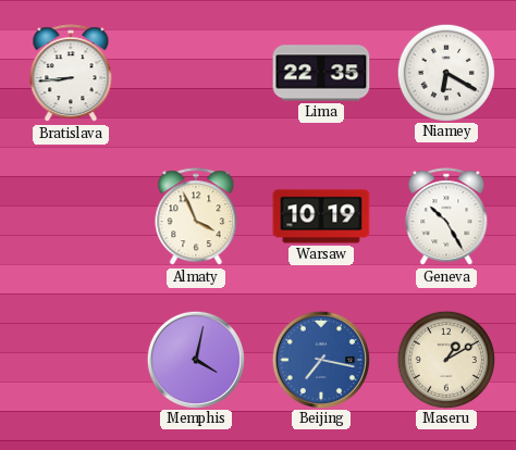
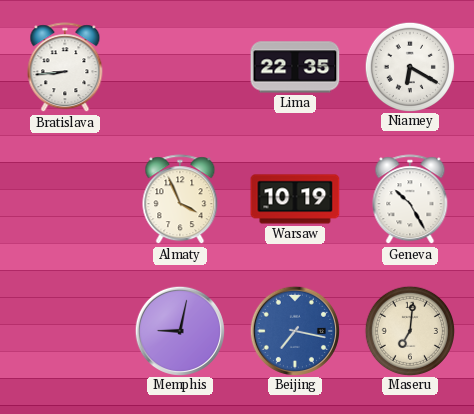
Memphis: 4:02 -> 9:02 (179, 330)
Maseru: 1:10 -> 7:01 (409, 330)
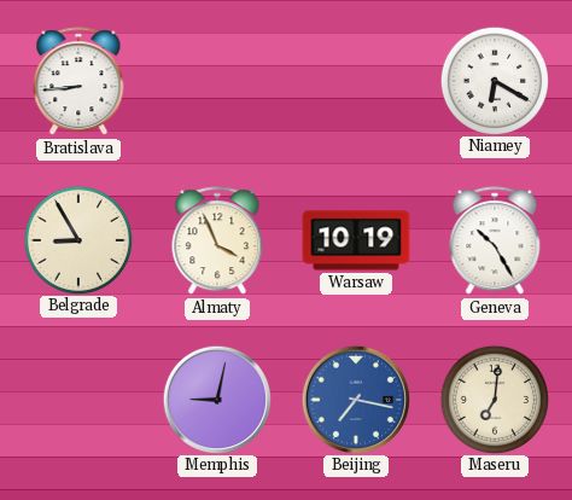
Lima: 22:35 -> none (295, 67)
Belgrade: none -> 8:55 (77, 239)
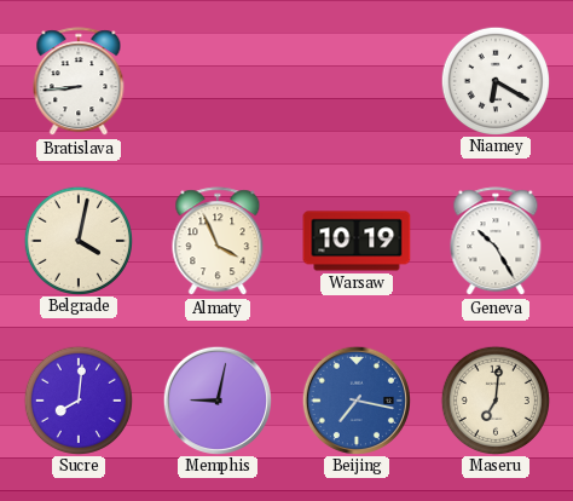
Belgrade: 8:55 -> 4:02 (77, 240)
Sucre: none -> 8:01 (77, 399)
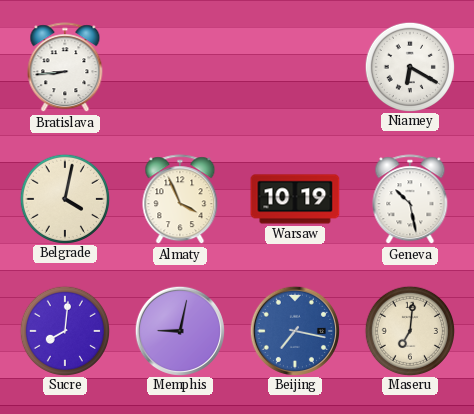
Geneva: 10:25 -> 10:28 (410, 200)
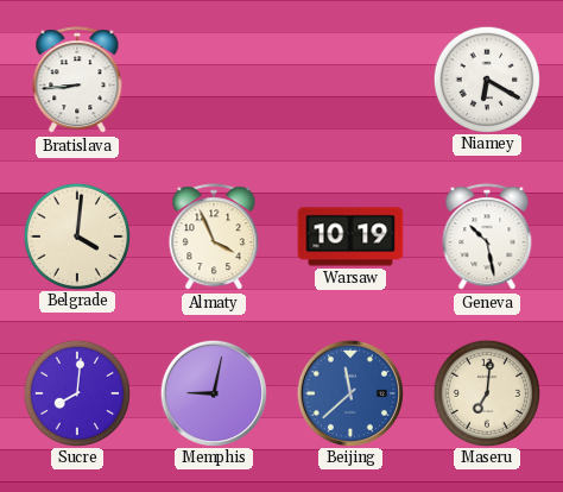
Belgrade: 4:02 -> 4:01 (76, 235)
Beijing: 7:17 -> 11:38 (349, 392)
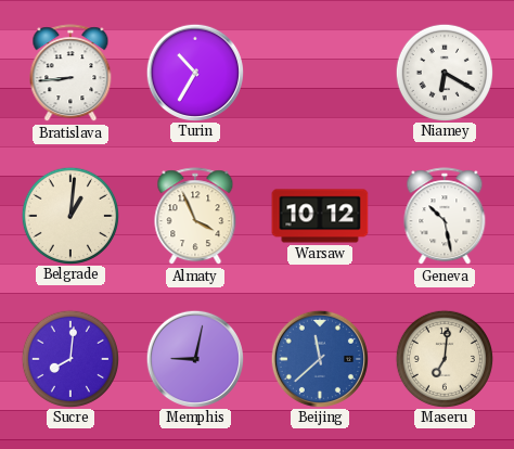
Turin: none -> 10:35 (194, 72)
Belgrade: 4:01 -> 1:01 (69, 215)
Warsaw: 10:19 -> 10:12 (320, 216)
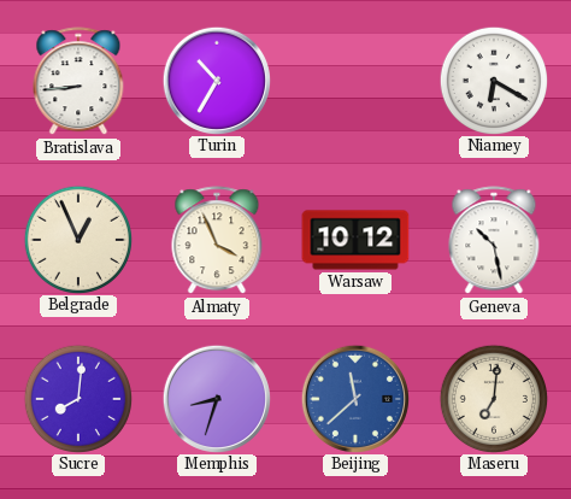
Belgrade: 1:01 -> 12:56 (77, 239)
Memphis: 9:02 -> 8:33 (216, 398)
